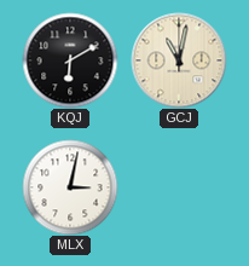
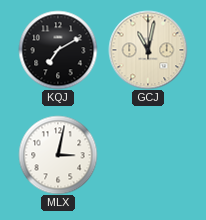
KQJ: 6:10 -> 7:10 (58, 50)
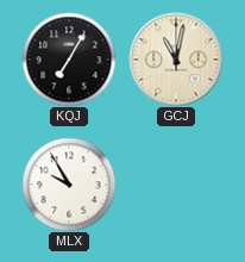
KQJ: 7:10 -> 7:05 (69, 60)
MLX: 3:02 -> 9:55 (69, 185)
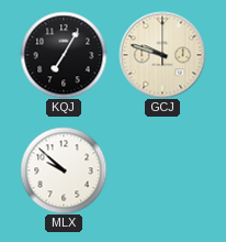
GCJ: 11:02 -> 9:48 (162, 55)
MLX: 9:55 -> 9:52 (64, 170)
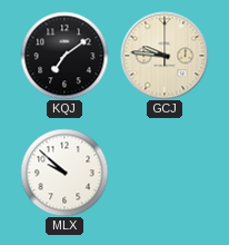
KQJ: 7:05 -> 7:09 (64, 56)
GCJ: 9:48 -> 9:46 (165, 56)
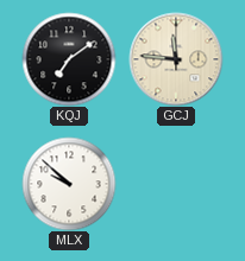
GCJ: 9:46 -> 11:46 (176, 59)
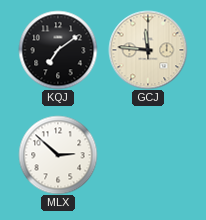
MLX: 9:52 -> 2:52 (58, 155)
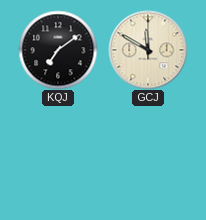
GCJ: 11:46 -> 11:50 (148, 50)
MLX: 2:52 -> none (58, 155)
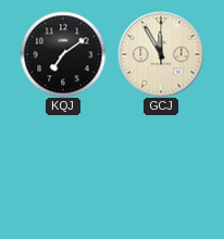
GCJ: 11:50 -> 11:55 (161, 54)
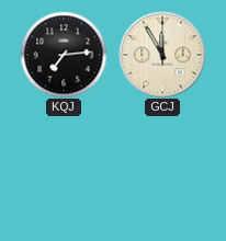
KQJ: 7:09 -> 7:14 (64, 55)
